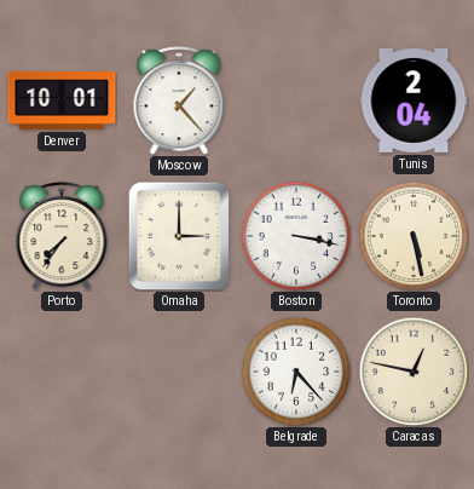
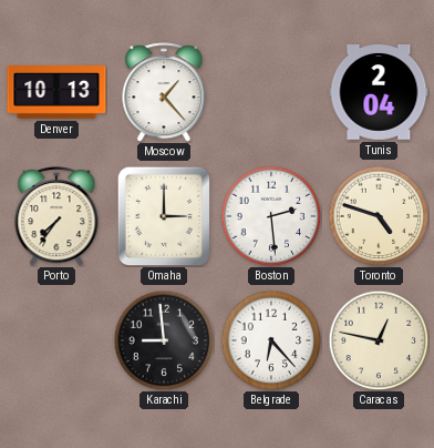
Denver: 10:01 -> 10:13 (56, 93)
Boston: 3:17 -> 2:29 (271, 216)
Toronto: 5:28 -> 4:48 (379, 216)
Karachi: none -> 8:59 (164, 340)
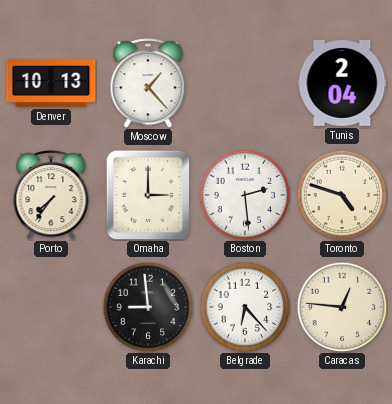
Caracas: 12:47 -> 12:46 (342, 307)
